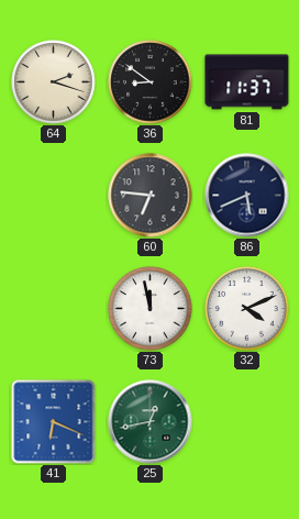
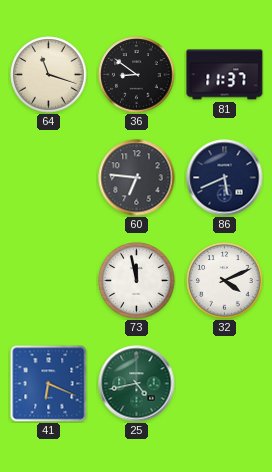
64: 2:18 -> 11:18 (49, 75)
25: 12:43 -> 4:43 (137, 384)
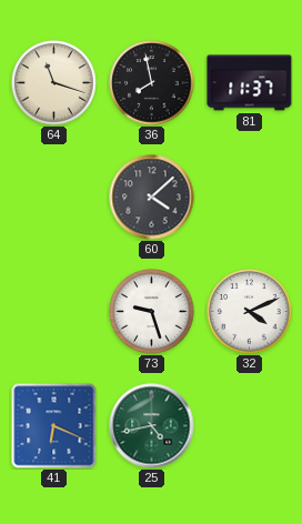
36: 8:51 -> 7:58 (152, 83)
60: 6:46 -> 4:08 (152, 198)
86: 5:41 -> none (225, 178)
73: 11:58 -> 9:27 (152, 312)
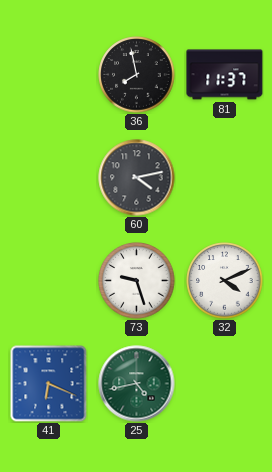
64: 11:18 -> none (54, 83)
60: 4:08 -> 4:13 (137, 178)
